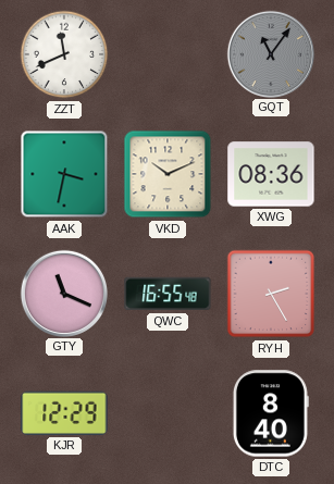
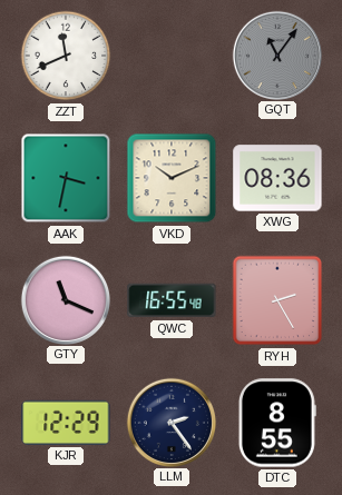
LLM: none -> 2:24 (170, 422)
DTC: 8:40 -> 8:55 (277, 423)
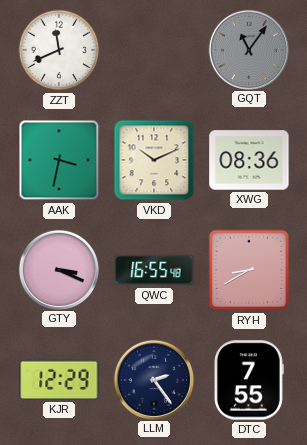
GTY: 11:19 -> 3:19 (58, 269)
RYH: 2:25 -> 8:40 (249, 270)
DTC: 8:55 -> 7:55 (249, 380)
